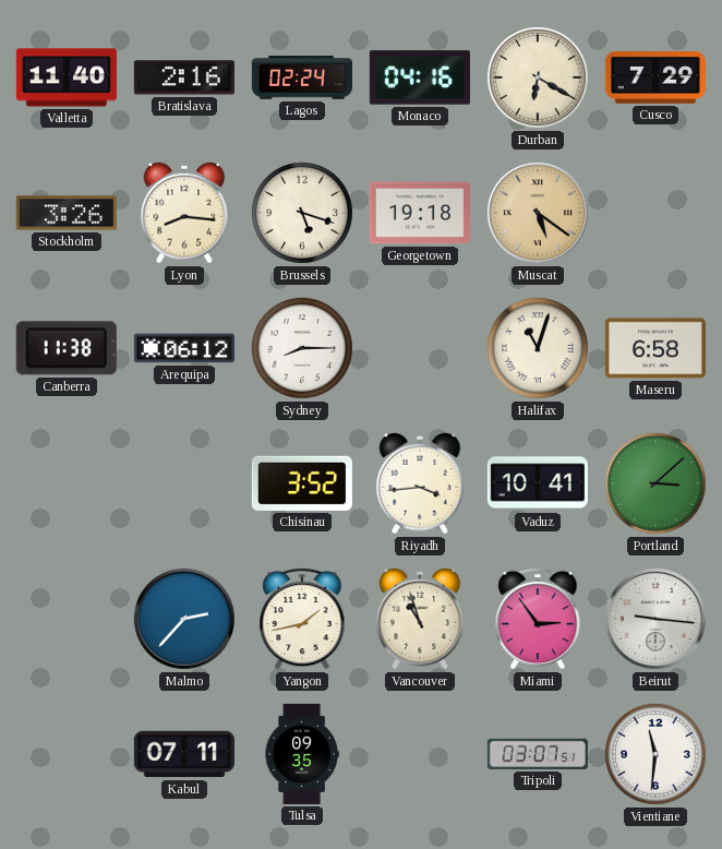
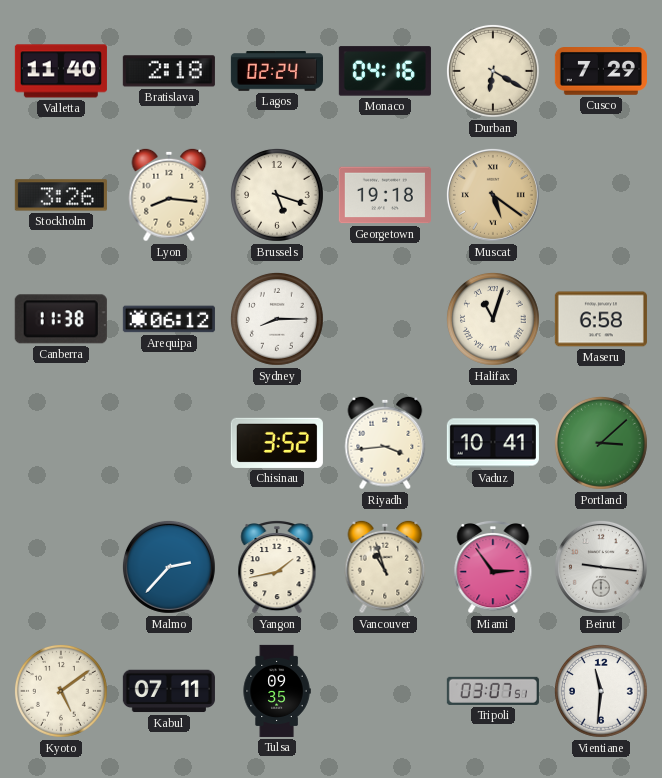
Bratislava: 2:16 -> 2:18 (169, 71)
Kyoto: none -> 5:09 (62, 691)
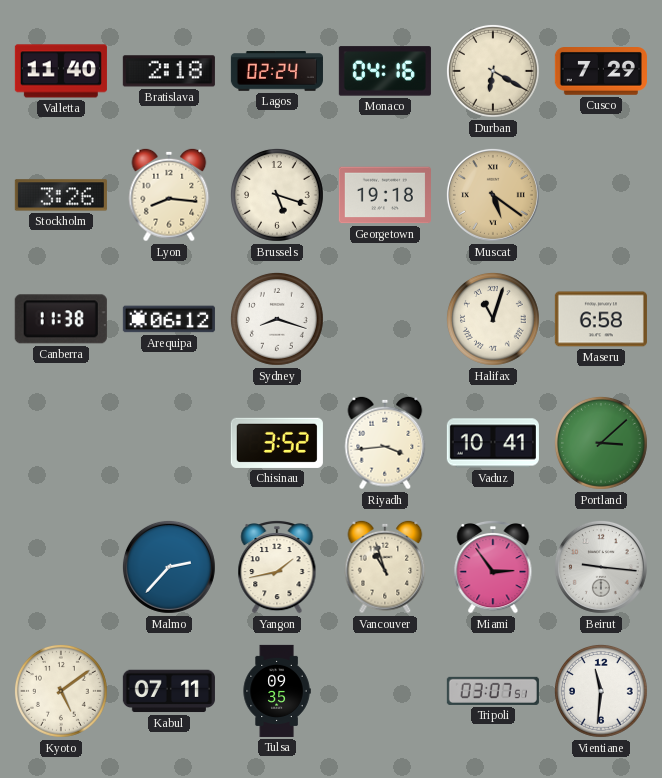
Sydney: 8:15 -> 8:18 (278, 319)
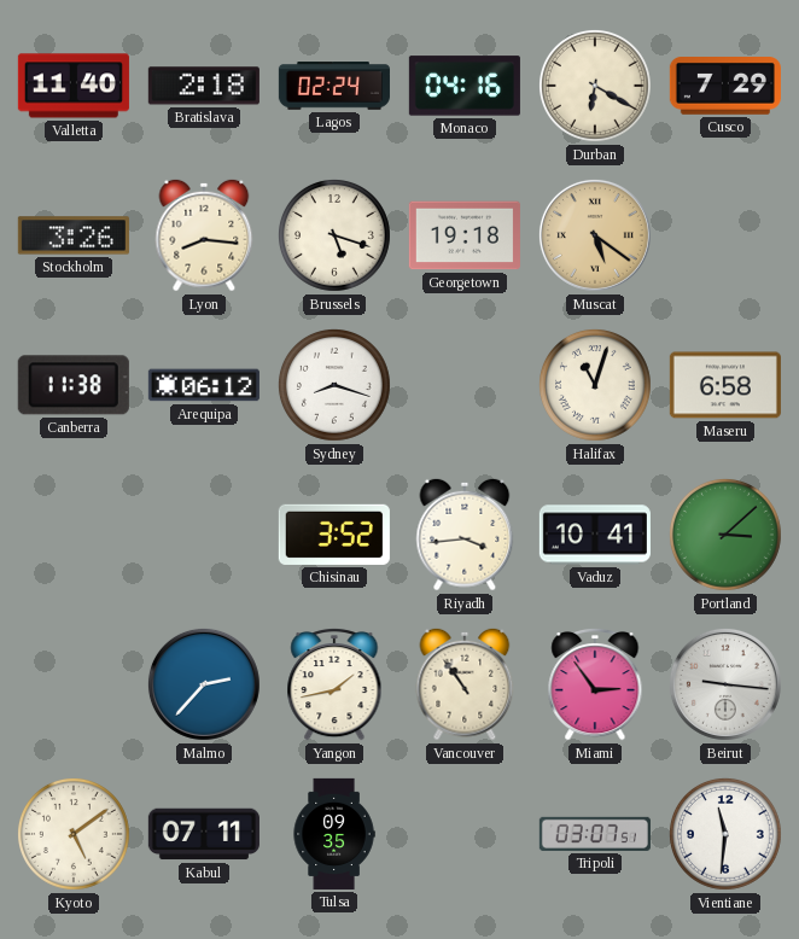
Vancouver: 10:57 -> 10:54 (465, 684)
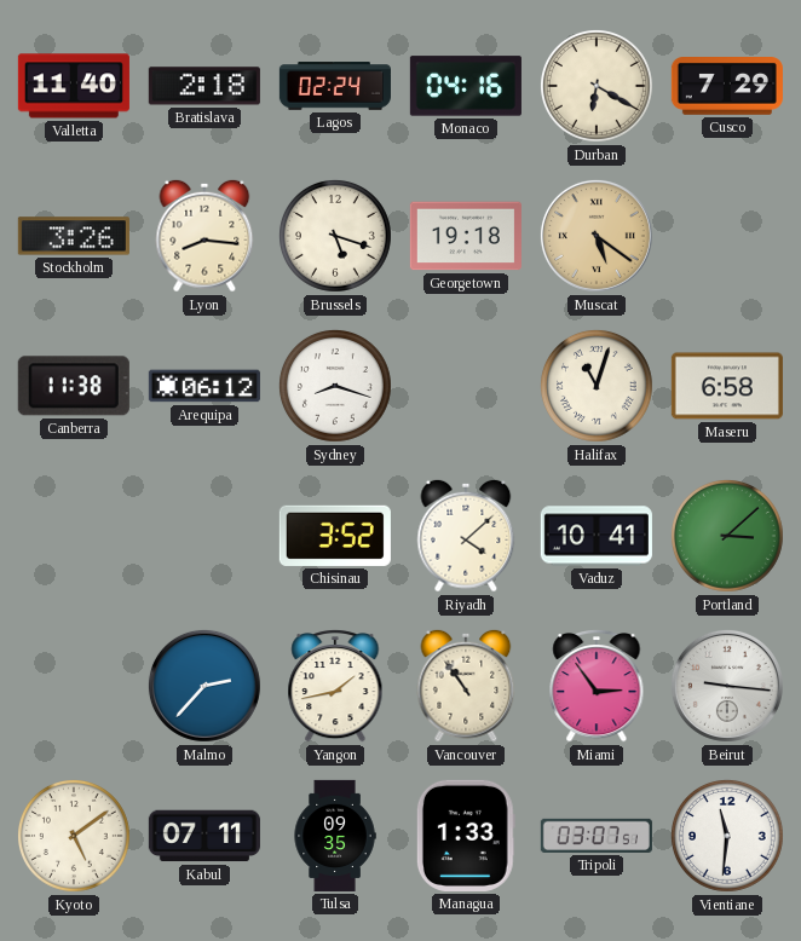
Riyadh: 3:44 -> 4:08 (466, 536)
Managua: none -> 1:33 (466, 836)
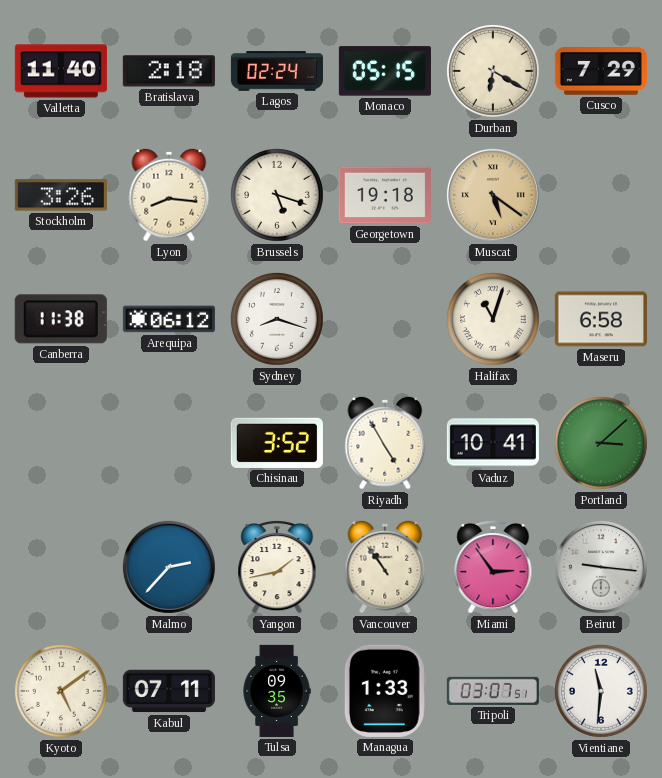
Monaco: 04:16 -> 05:15 (385, 71)
Riyadh: 4:08 -> 4:55 (385, 443)
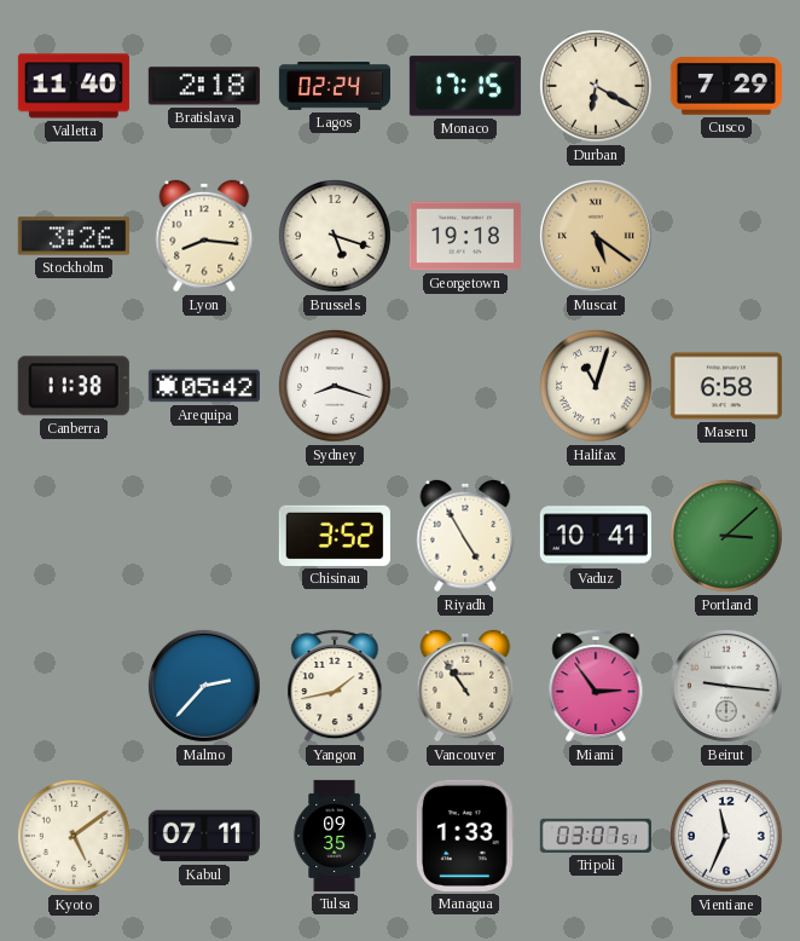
Monaco: 05:15 -> 17:15 (465, 86)
Arequipa: 06:12 -> 05:42 (204, 386)
Vientiane: 11:31 -> 11:34 (727, 836)
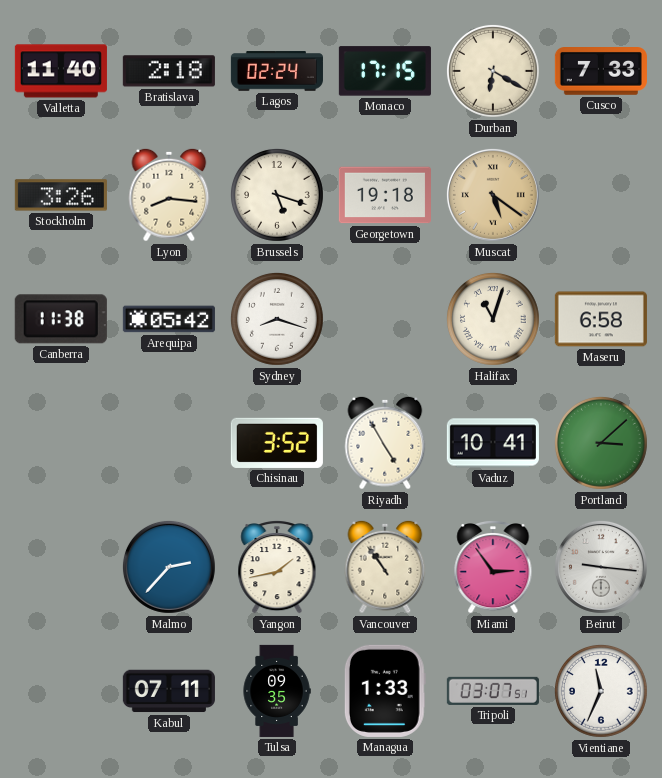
Cusco: 7:29 -> 7:33 (601, 72)
Kyoto: 5:09 -> none (75, 836)
